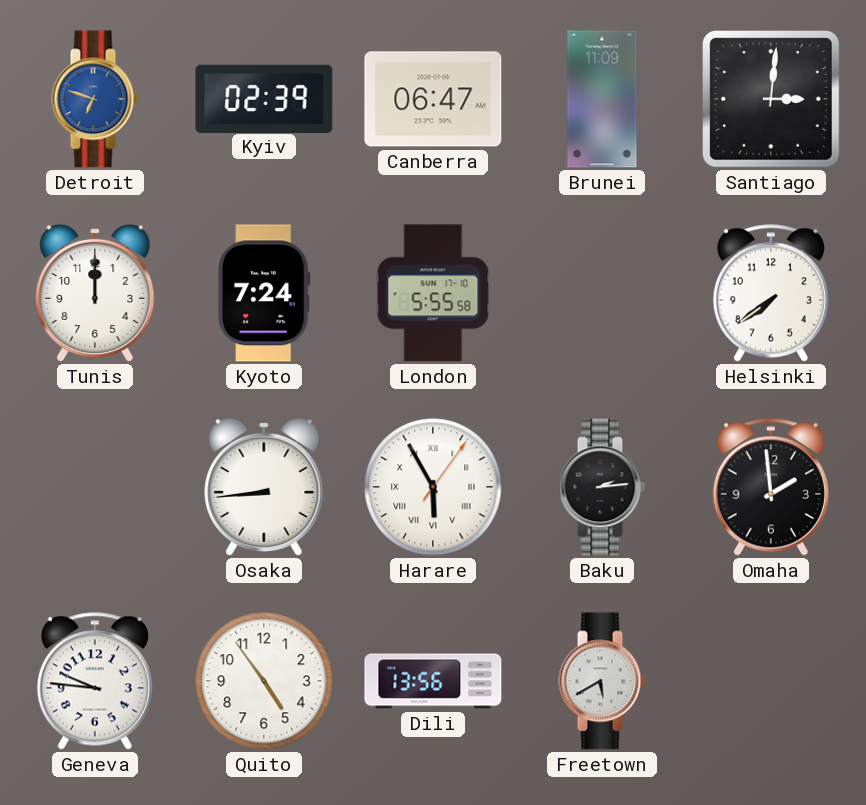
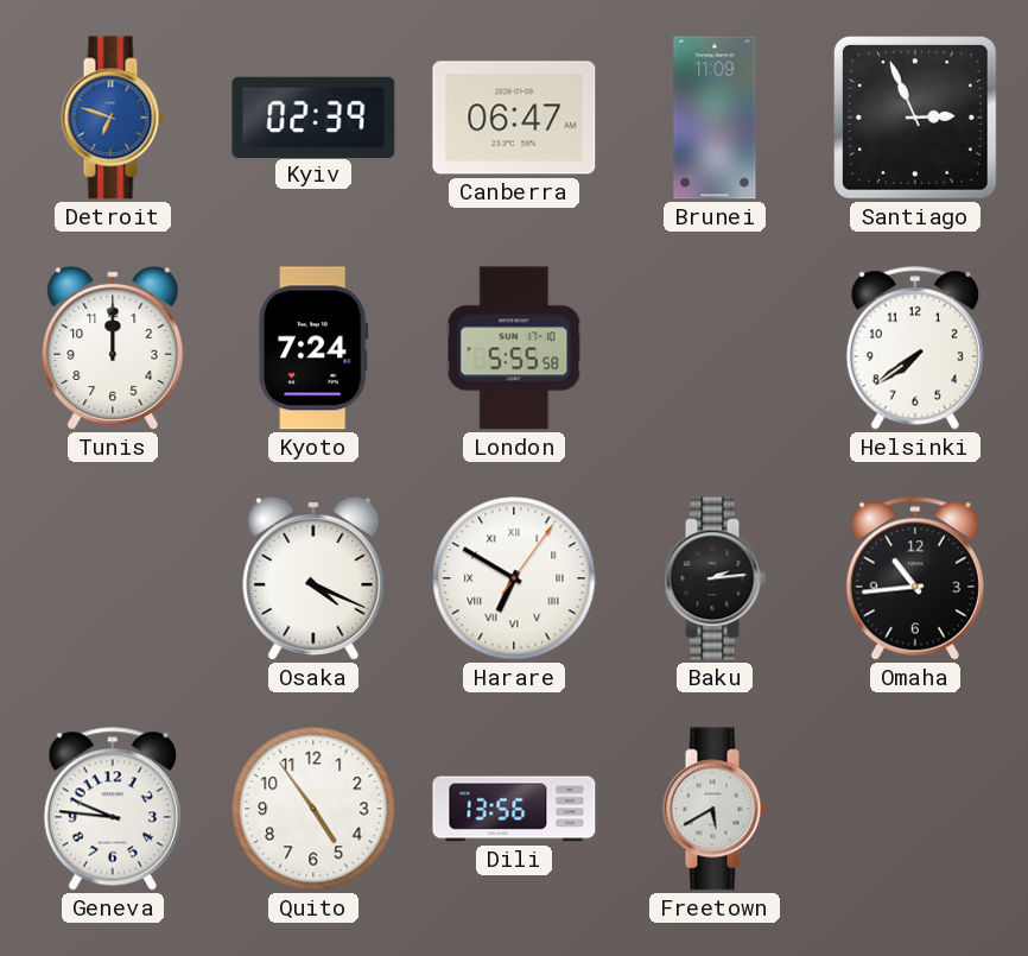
Santiago: 3:01 -> 2:56 (916, 119)
Osaka: 8:44 -> 4:19 (313, 578)
Harare: 5:55 -> 6:50 (514, 578)
Omaha: 1:59 -> 10:44 (915, 578)
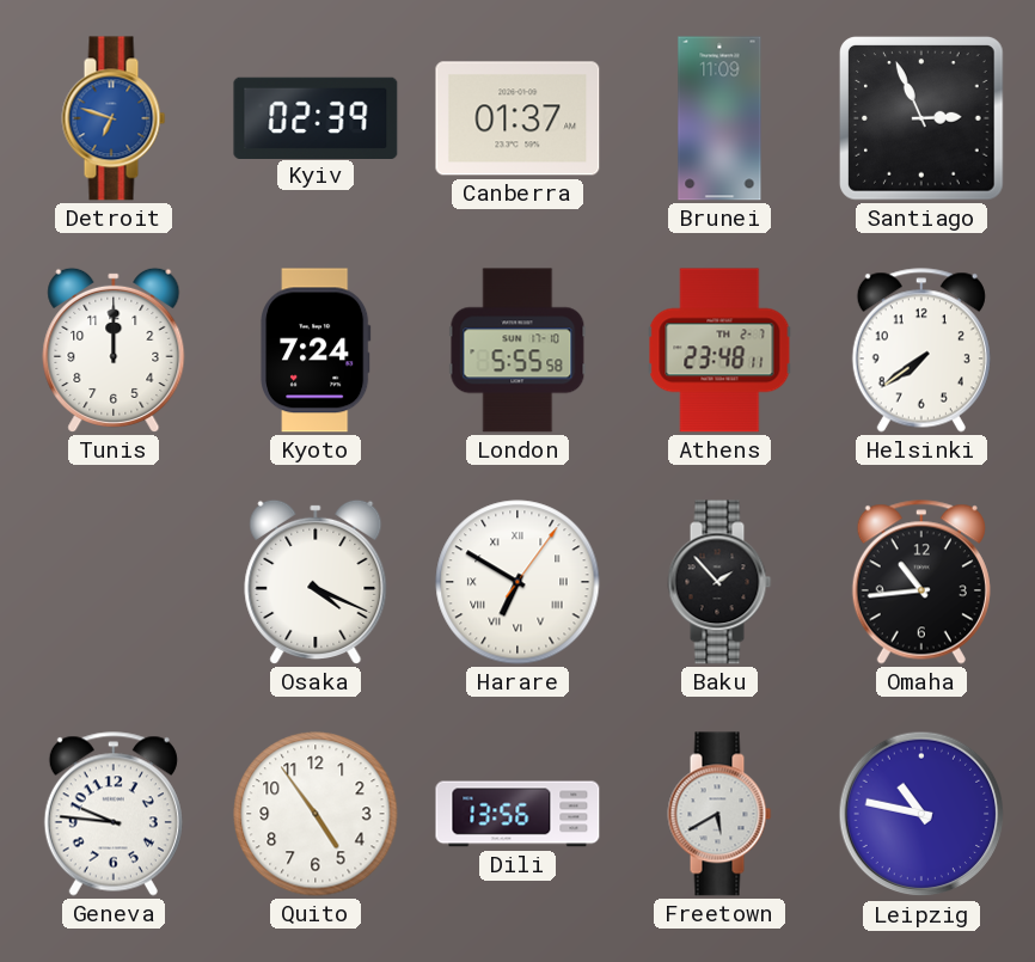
Canberra: 06:47 -> 01:37 (517, 118)
Athens: none -> 23:48 (719, 350)
Baku: 2:14 -> 1:53 (719, 582)
Leipzig: none -> 10:47 (921, 814)
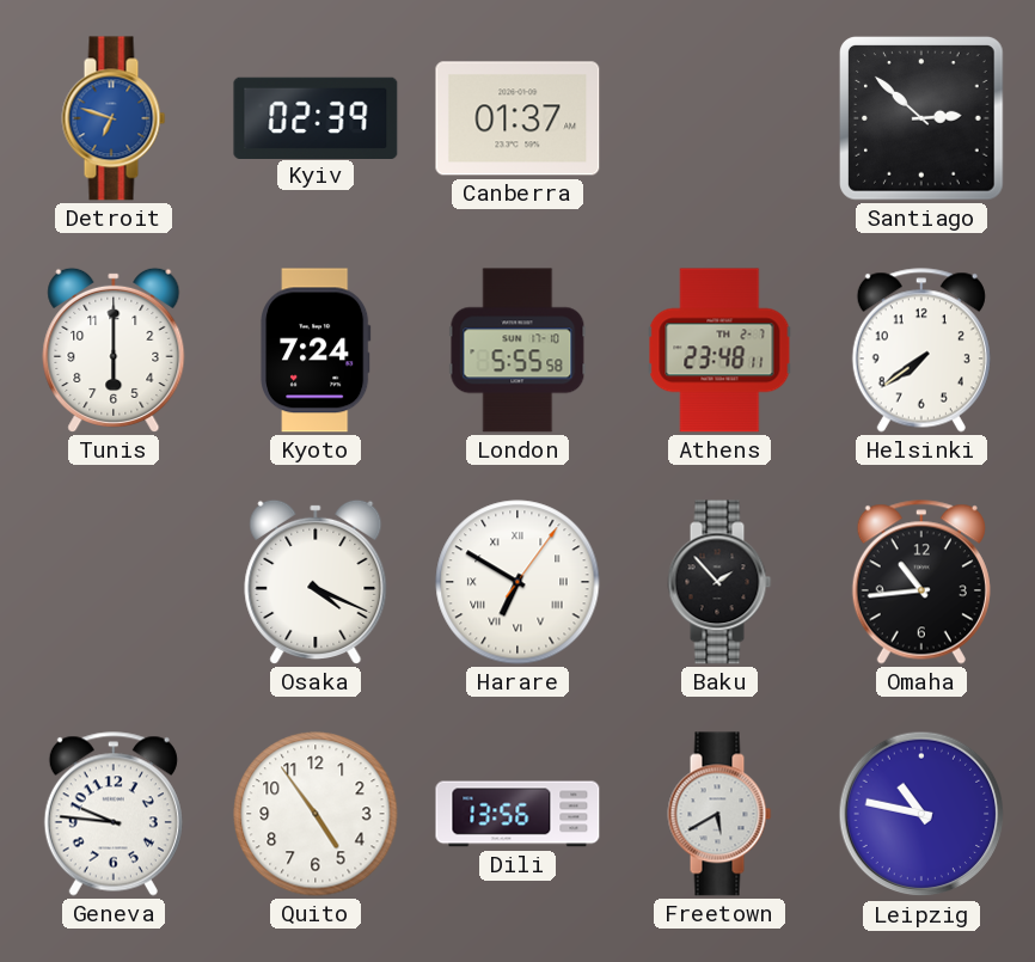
Brunei: 11:09 -> none (719, 118)
Santiago: 2:56 -> 2:52 (923, 120)
Tunis: 12:00 -> 6:00 (114, 350)
